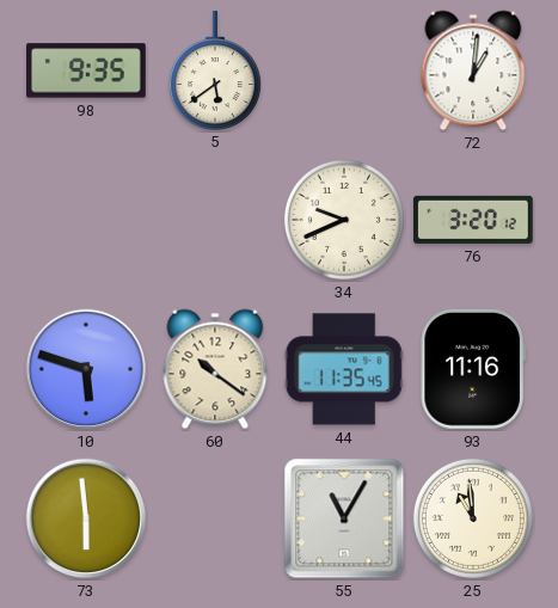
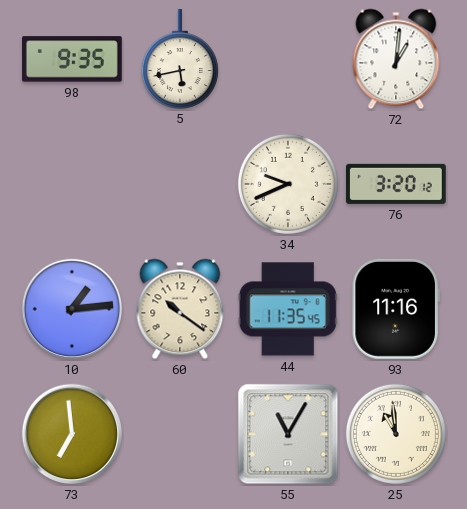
5: 5:39 -> 5:43 (180, 59)
10: 5:48 -> 1:14 (72, 309)
73: 5:59 -> 6:59 (72, 434)
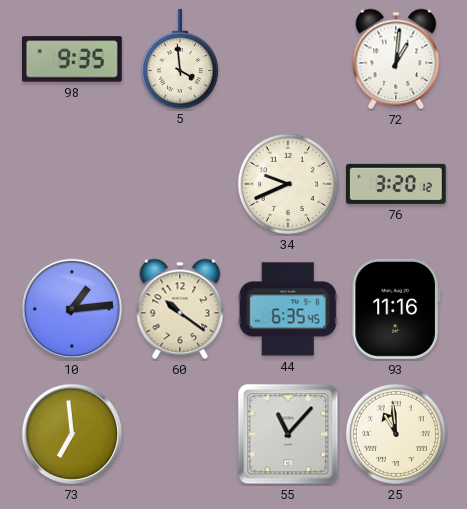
5: 5:43 -> 3:59 (180, 59)
44: 11:35 -> 6:35 (288, 309)
55: 11:05 -> 11:07 (288, 434)
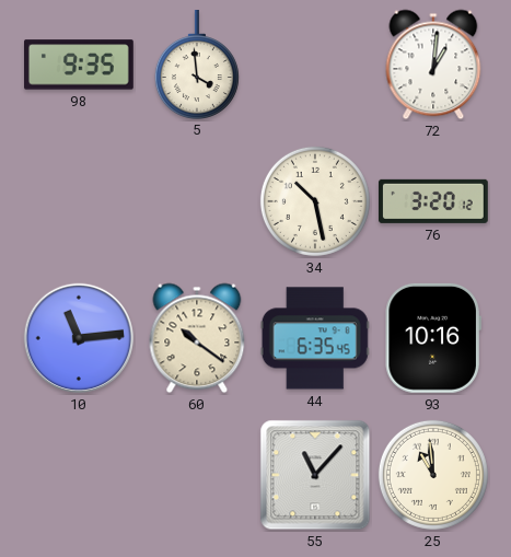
34: 9:41 -> 10:28 (315, 201)
10: 1:14 -> 11:14 (79, 338)
93: 11:16 -> 10:16 (433, 338)
73: 6:59 -> none (72, 434)
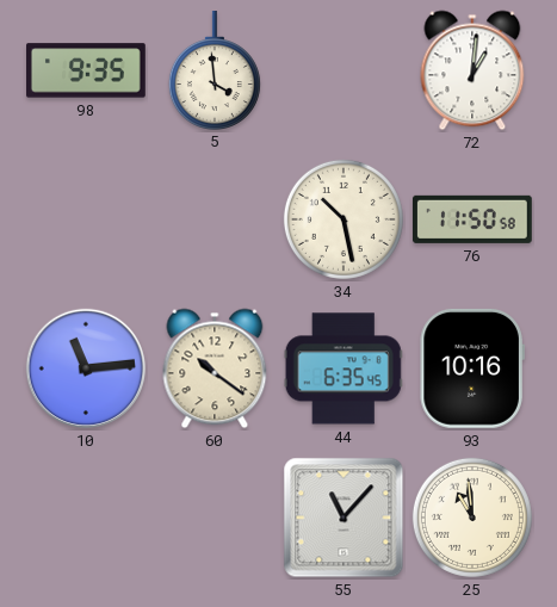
76: 3:20 -> 11:50 (472, 219)
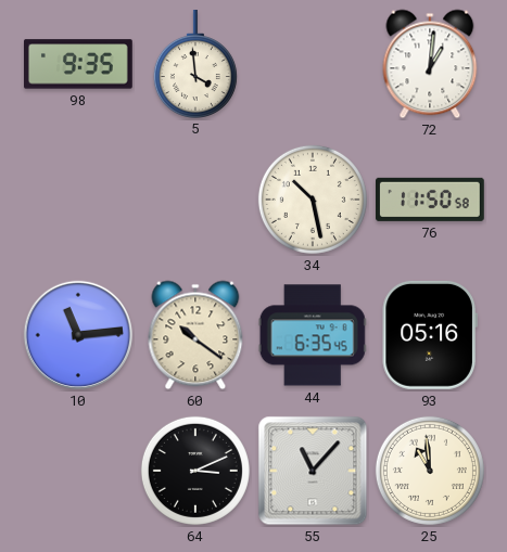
93: 10:16 -> 05:16 (430, 335)
64: none -> 3:11 (195, 471)
